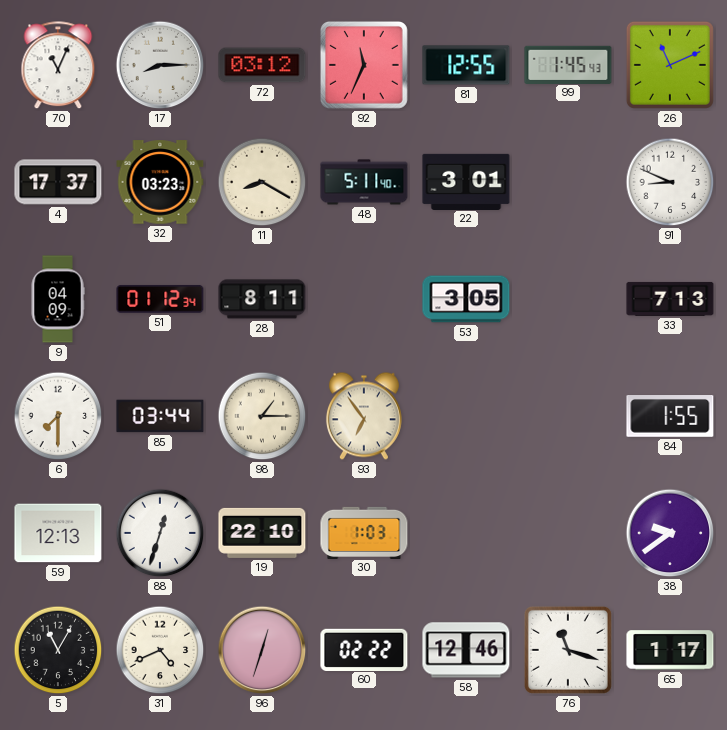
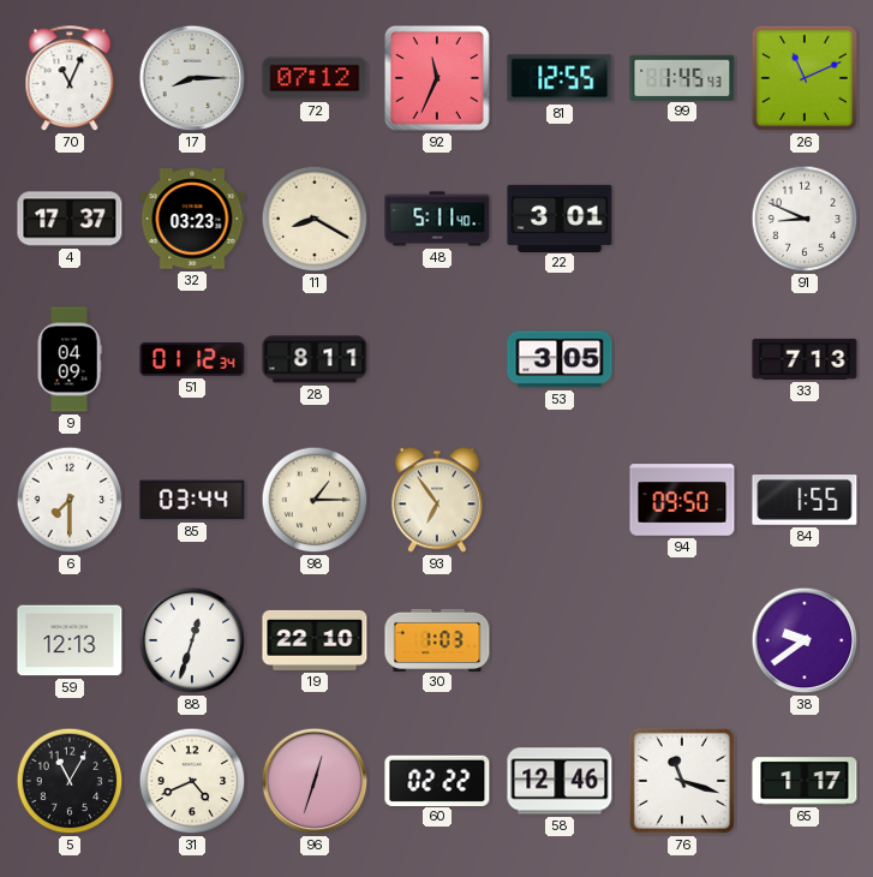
72: 03:12 -> 07:12 (315, 78)
94: none -> 09:50 (682, 500)
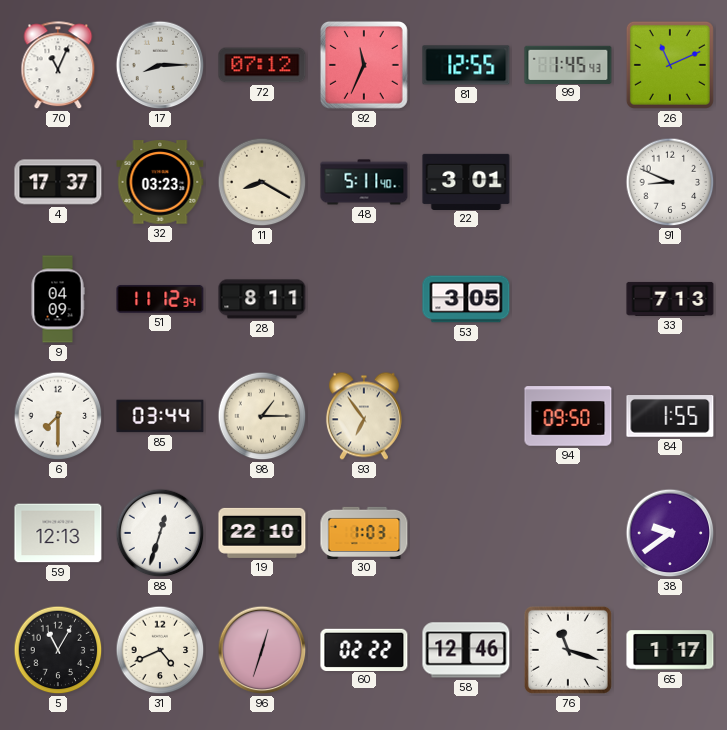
51: 01:12 -> 11:12 (160, 299)
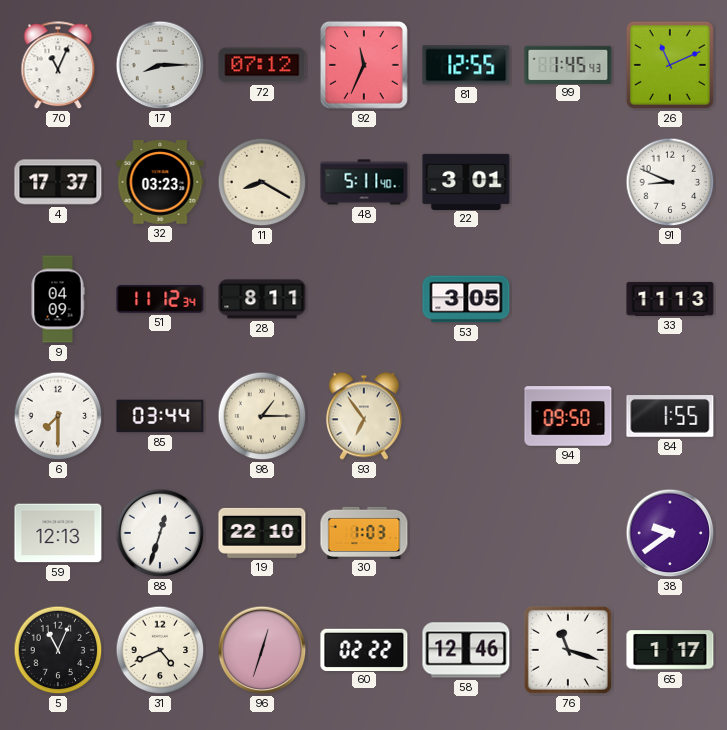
33: 7:13 -> 11:13 (670, 299)
5: 11:05 -> 11:04 (58, 650)
